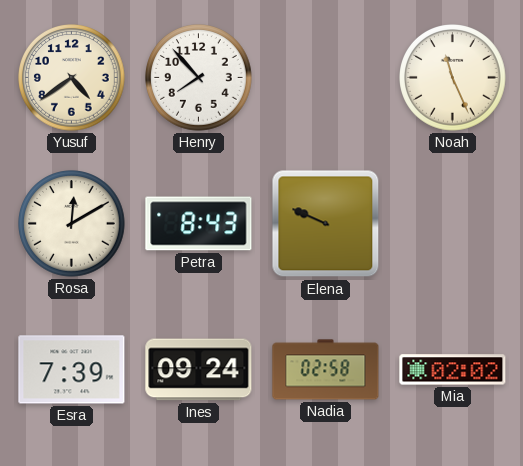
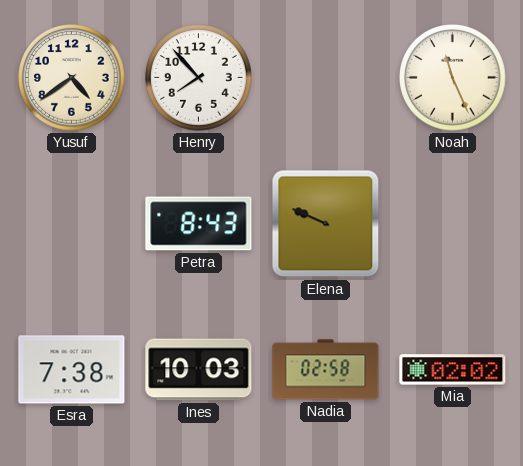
Rosa: 12:10 -> none (72, 224)
Esra: 7:39 -> 7:38 (72, 370)
Ines: 09:24 -> 10:03 (199, 370)
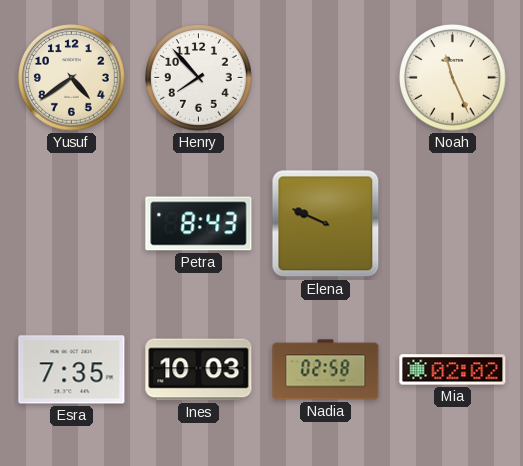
Esra: 7:38 -> 7:35 (72, 370)
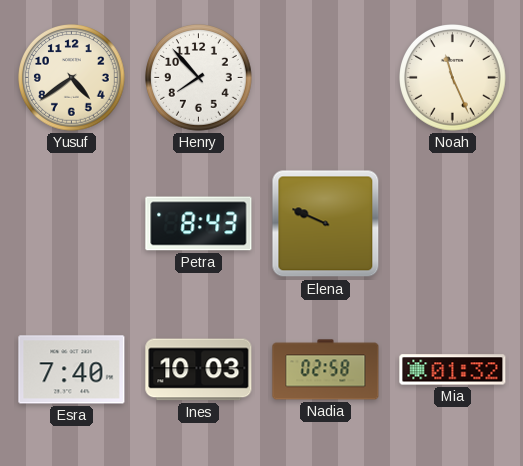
Esra: 7:35 -> 7:40 (72, 370)
Mia: 02:02 -> 01:32 (453, 370)
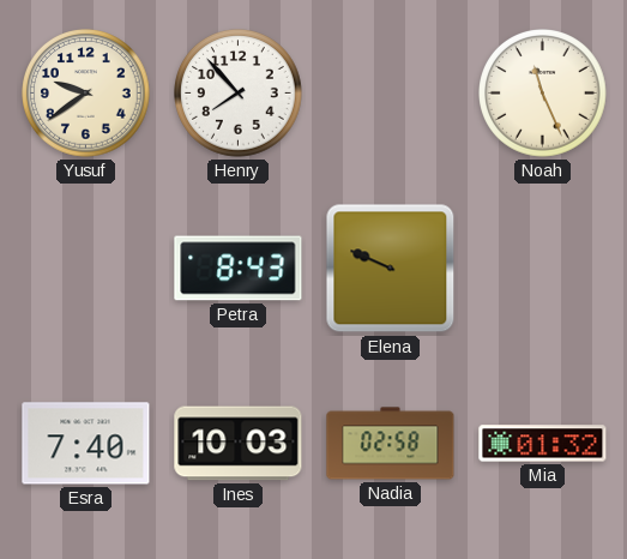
Yusuf: 4:39 -> 9:39 (86, 94)
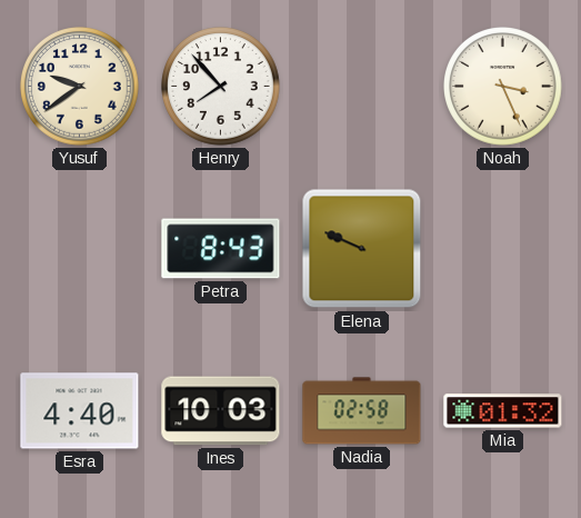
Noah: 11:26 -> 3:26 (503, 87)
Esra: 7:40 -> 4:40 (80, 411)
